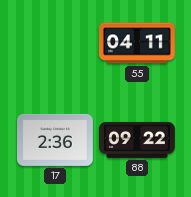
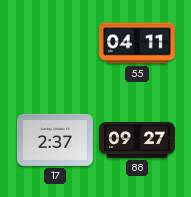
17: 2:36 -> 2:37 (56, 140)
88: 09:22 -> 09:27 (138, 140)
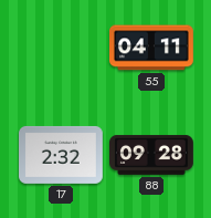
17: 2:37 -> 2:32 (62, 155)
88: 09:27 -> 09:28 (152, 155)
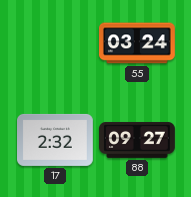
55: 04:11 -> 03:24 (138, 43)
88: 09:28 -> 09:27 (138, 140)
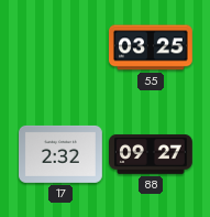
55: 03:24 -> 03:25 (152, 47)
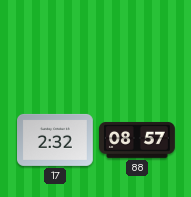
55: 03:25 -> none (152, 47)
88: 09:27 -> 08:57 (138, 140)
